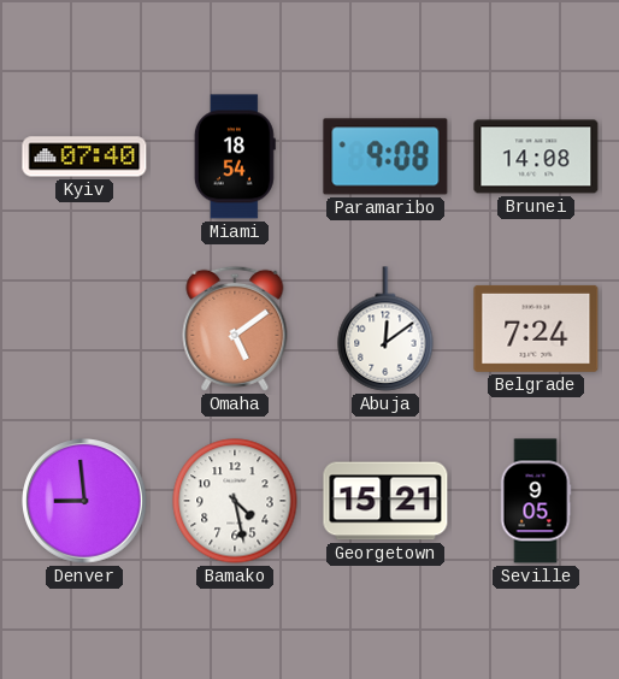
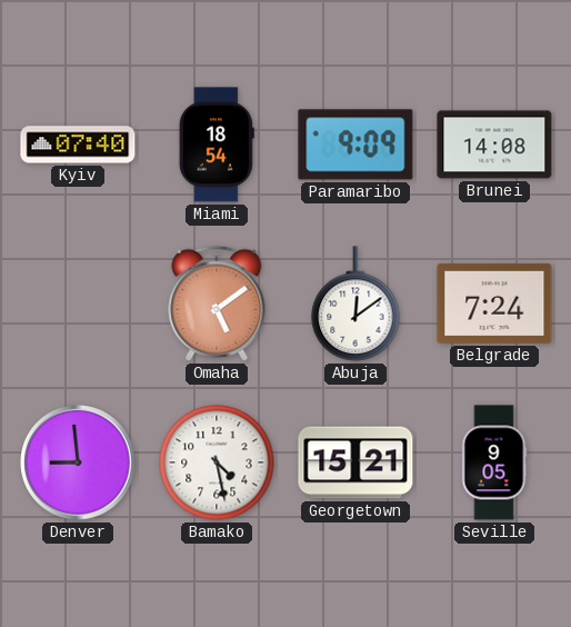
Paramaribo: 9:08 -> 9:09 (355, 145)
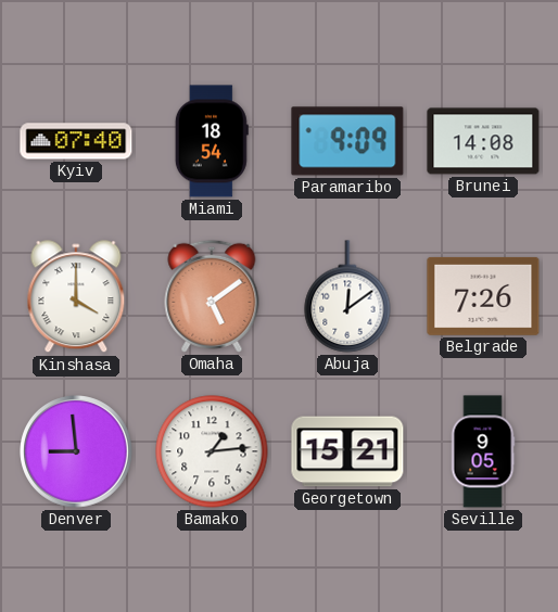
Kinshasa: none -> 4:00 (76, 297)
Belgrade: 7:24 -> 7:26 (483, 296)
Bamako: 4:28 -> 1:14 (212, 451)
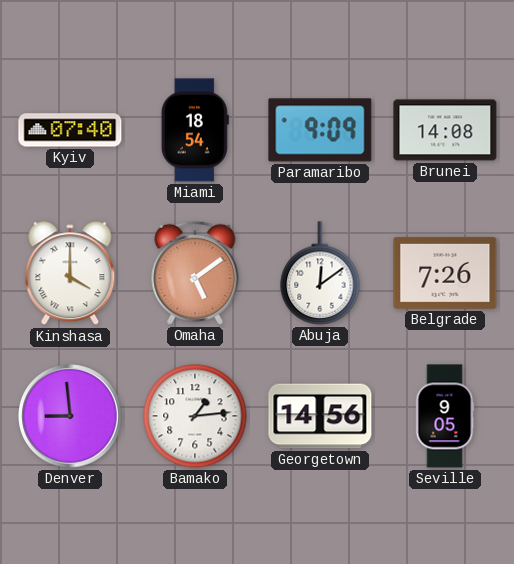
Georgetown: 15:21 -> 14:56 (320, 416)
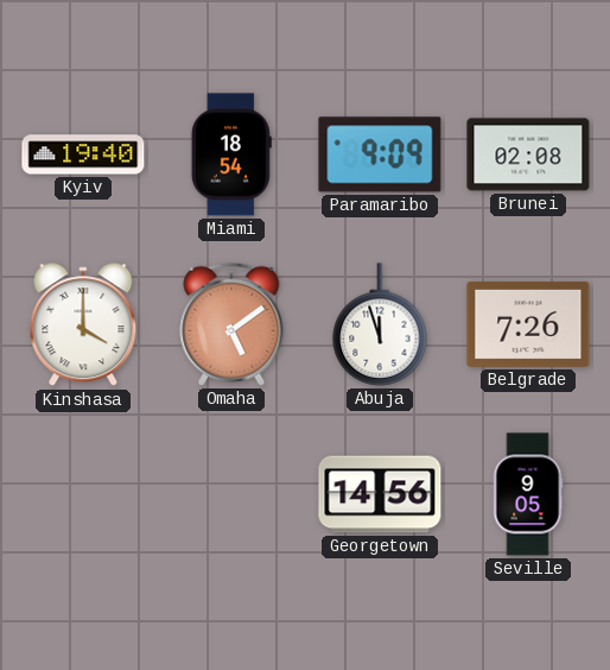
Kyiv: 07:40 -> 19:40 (83, 154)
Brunei: 14:08 -> 02:08 (528, 154)
Abuja: 12:09 -> 11:57 (380, 324)
Denver: 8:59 -> none (70, 416)
Bamako: 1:14 -> none (195, 416)
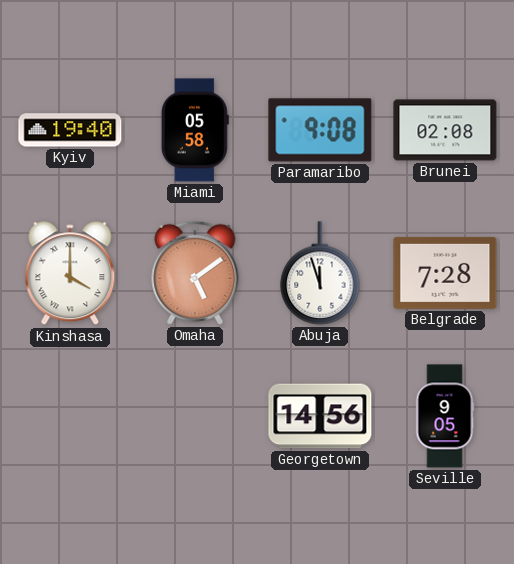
Miami: 18:54 -> 05:58 (195, 130)
Paramaribo: 9:09 -> 9:08 (320, 130)
Belgrade: 7:26 -> 7:28 (445, 273)
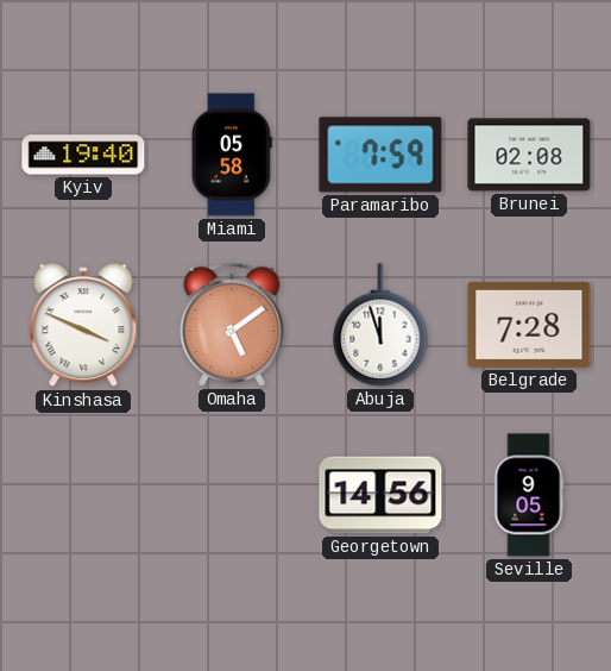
Paramaribo: 9:08 -> 7:59 (380, 155)
Kinshasa: 4:00 -> 3:49 (83, 326)
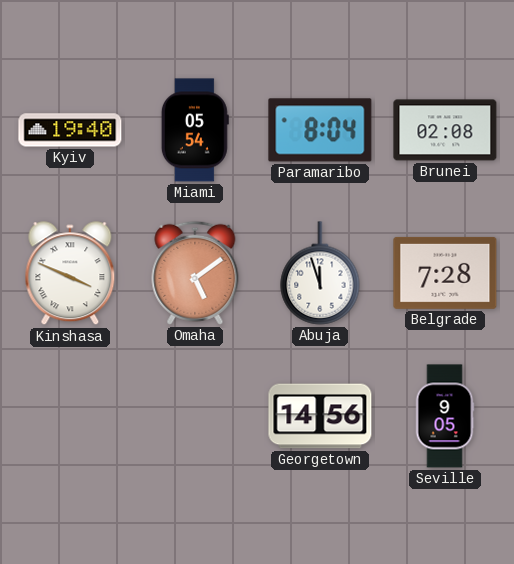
Miami: 05:58 -> 05:54 (195, 130)
Paramaribo: 7:59 -> 8:04 (320, 130)
